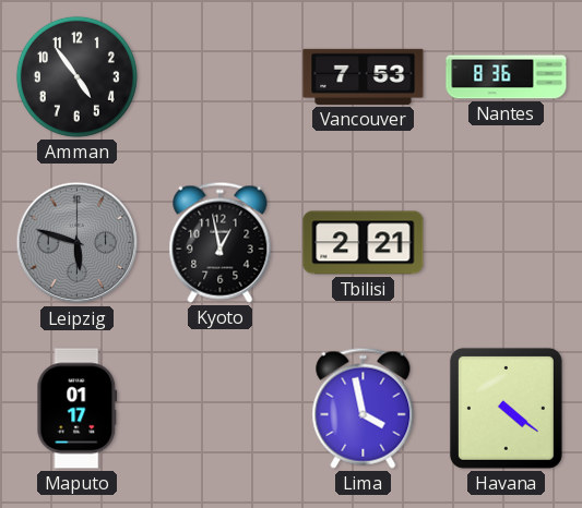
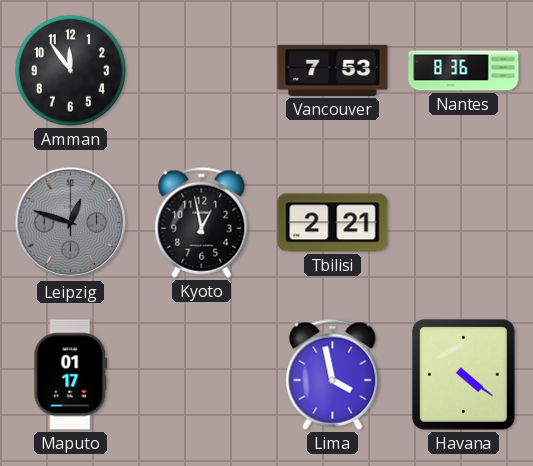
Amman: 4:54 -> 11:54 (70, 70)
Leipzig: 5:48 -> 12:48 (71, 223)
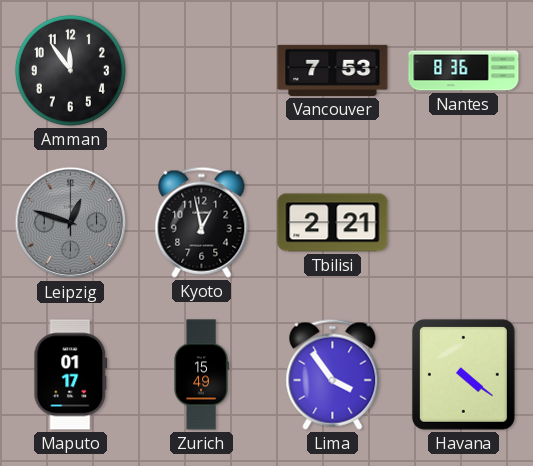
Zurich: none -> 15:49 (201, 375)
Lima: 3:58 -> 3:54 (333, 374)
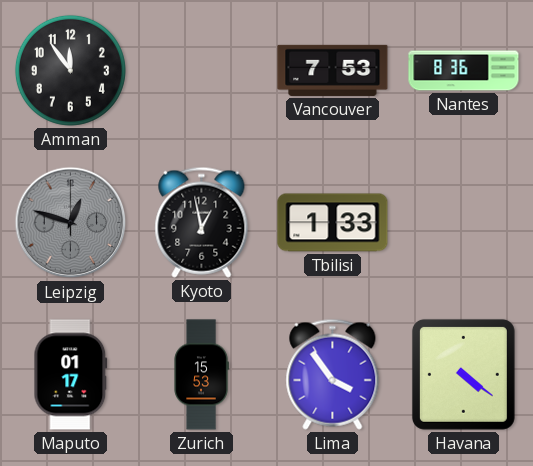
Tbilisi: 2:21 -> 1:33 (333, 223)
Zurich: 15:49 -> 15:53 (201, 375)
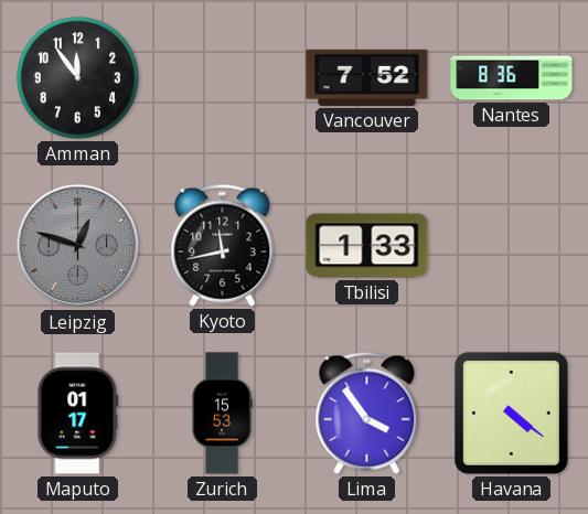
Vancouver: 7:53 -> 7:52 (367, 77)
Kyoto: 12:58 -> 11:43 (223, 245)
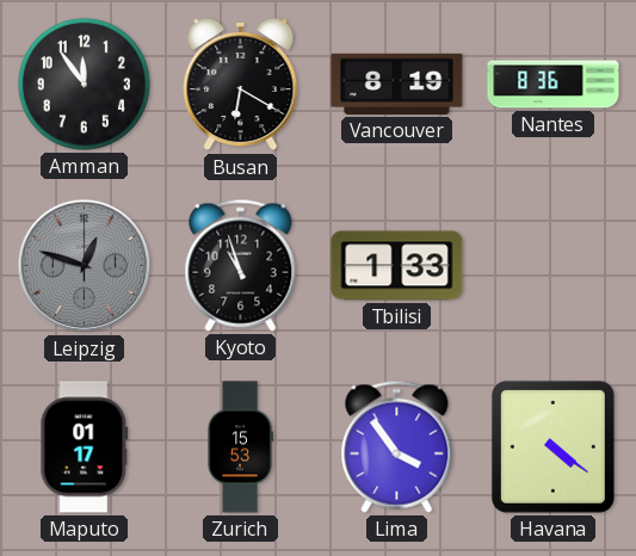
Busan: none -> 6:20 (241, 85)
Vancouver: 7:52 -> 8:19 (397, 84)
Kyoto: 11:43 -> 10:57 (241, 265)
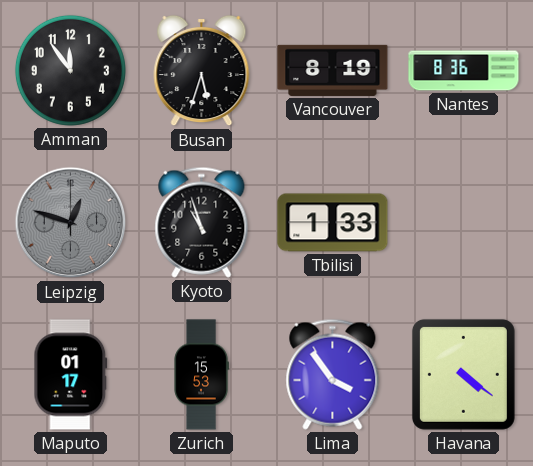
Busan: 6:20 -> 5:33 (202, 71)
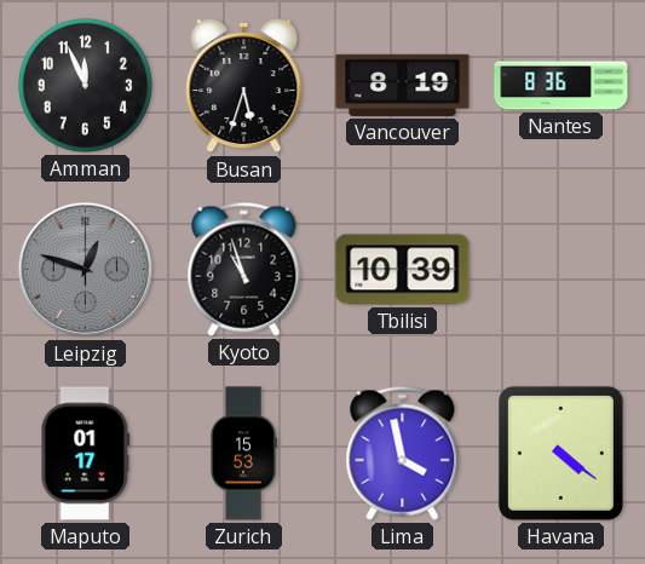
Amman: 11:54 -> 11:56 (85, 85)
Tbilisi: 1:33 -> 10:39 (403, 270)
Lima: 3:54 -> 3:58 (403, 453)
